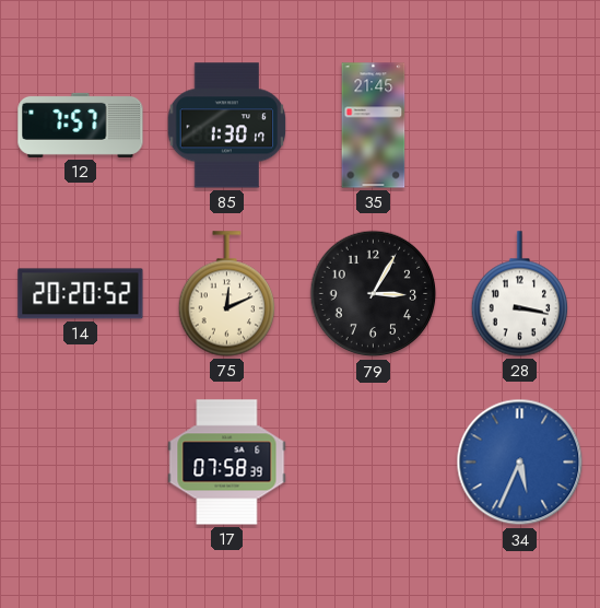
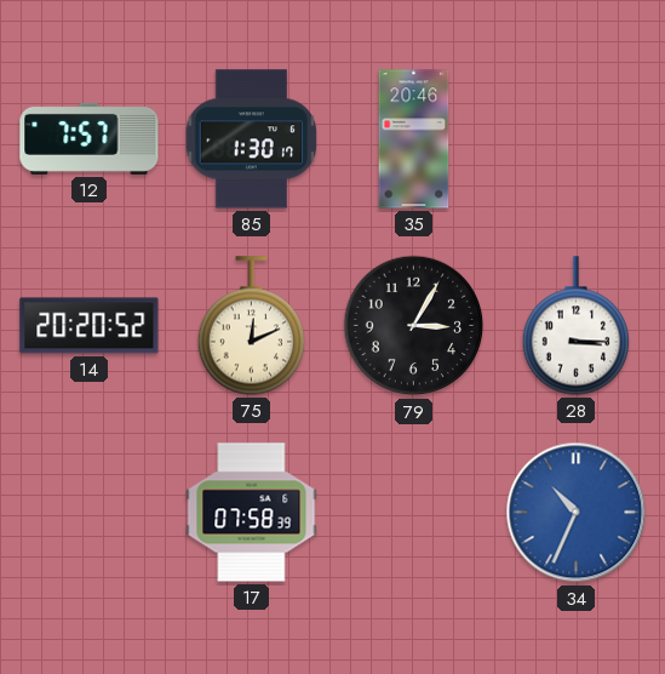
35: 21:45 -> 20:46 (414, 139)
28: 3:17 -> 3:15 (575, 326)
34: 5:34 -> 10:34 (577, 513)
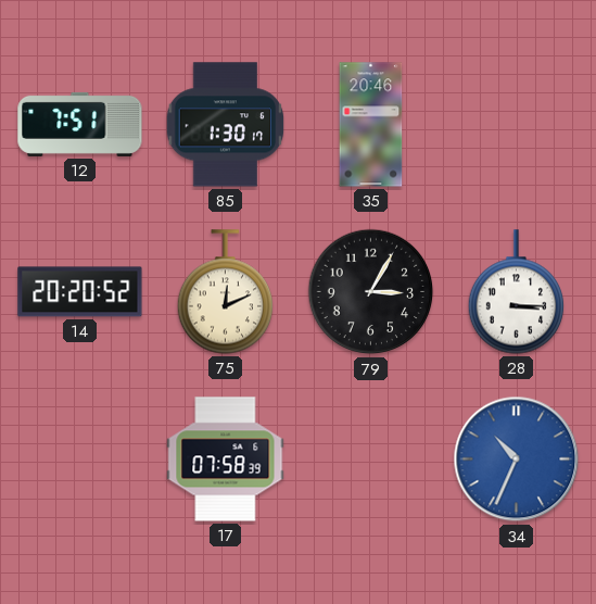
12: 7:57 -> 7:51 (80, 124)
